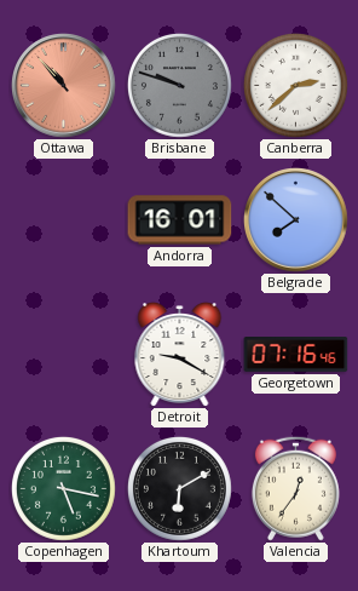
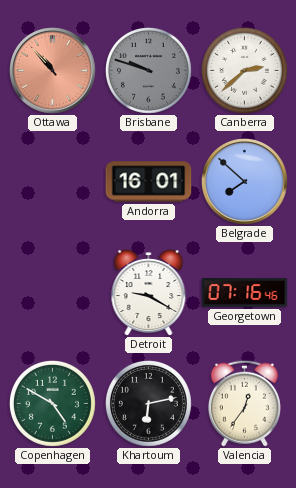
Copenhagen: 5:17 -> 4:50 (52, 403)
Khartoum: 6:10 -> 6:13 (148, 403)
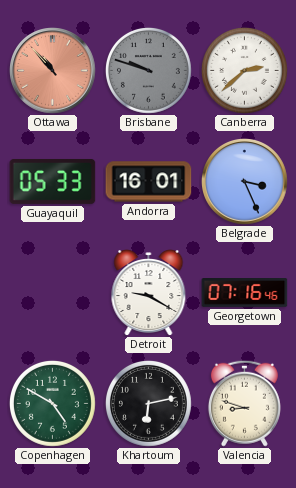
Guayaquil: none -> 05:33 (53, 181)
Belgrade: 7:52 -> 3:26 (245, 182)
Valencia: 12:36 -> 8:48 (244, 403)
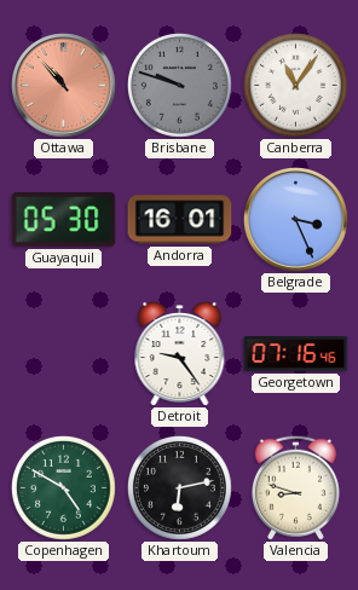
Canberra: 2:38 -> 11:06 (295, 85)
Guayaquil: 05:33 -> 05:30 (64, 219)
Detroit: 9:20 -> 9:24 (180, 354)
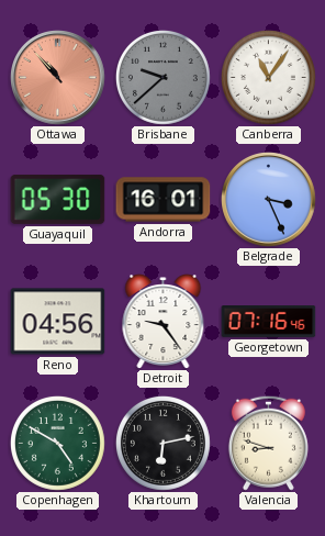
Brisbane: 9:48 -> 9:38 (162, 77)
Reno: none -> 04:56 (58, 322)
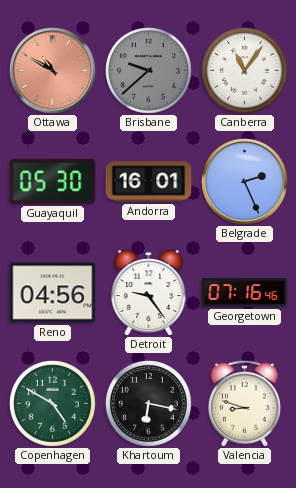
Ottawa: 10:53 -> 10:50 (53, 71)
Belgrade: 3:26 -> 2:26 (245, 182)
Khartoum: 6:13 -> 6:17 (148, 403)
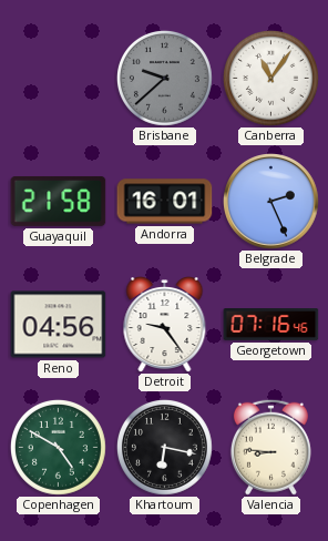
Ottawa: 10:50 -> none (53, 71)
Guayaquil: 05:30 -> 21:58 (59, 201)
Valencia: 8:48 -> 8:46 (270, 447)
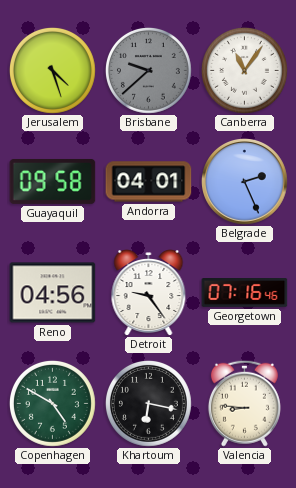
Jerusalem: none -> 4:27 (52, 70)
Guayaquil: 21:58 -> 09:58 (53, 181)
Andorra: 16:01 -> 04:01 (149, 182)
